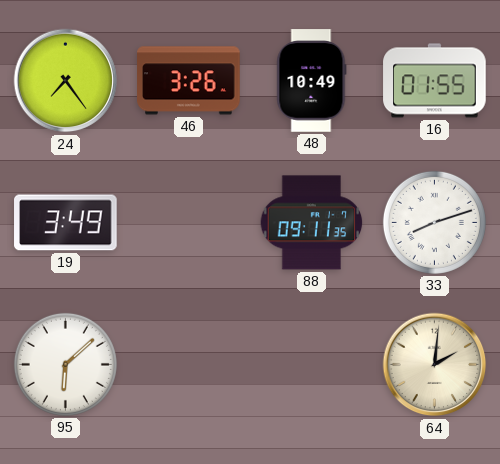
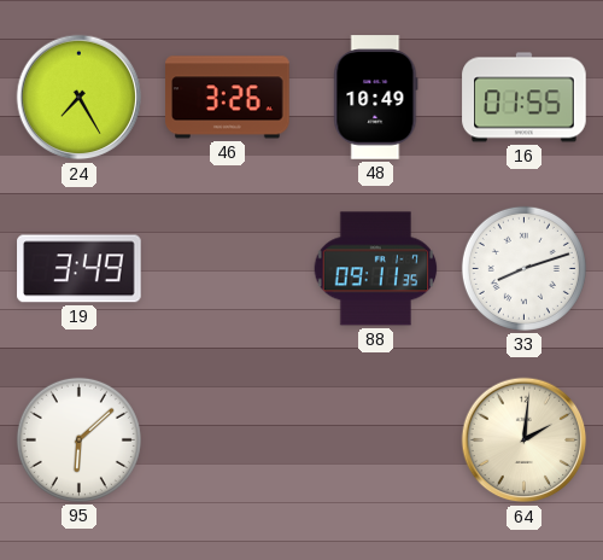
24: 7:24 -> 7:25 (80, 98)
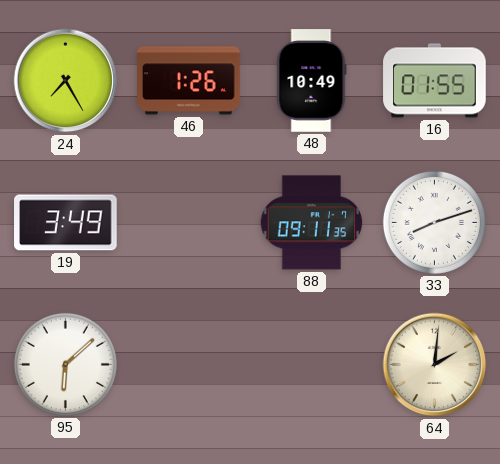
46: 3:26 -> 1:26 (189, 81)
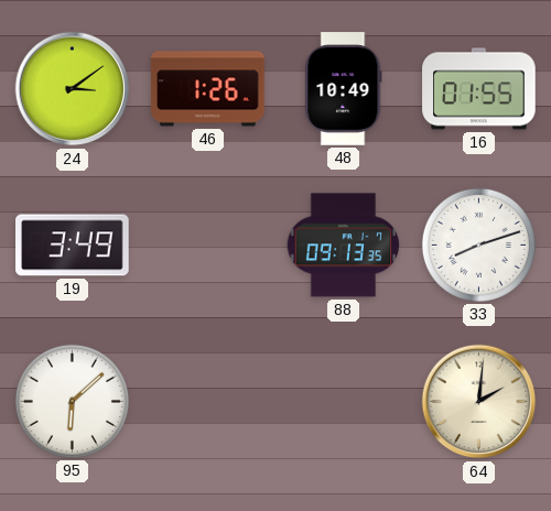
24: 7:25 -> 3:09 (73, 89)
88: 09:11 -> 09:13 (344, 246)
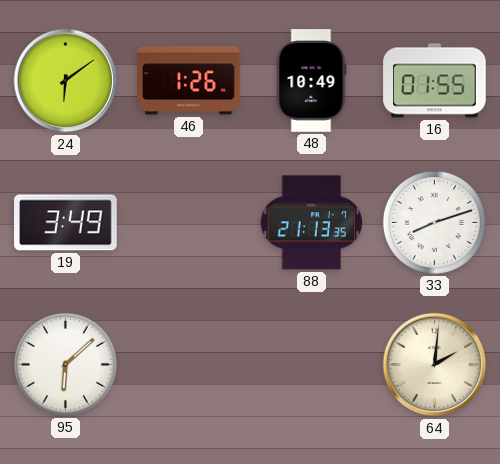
24: 3:09 -> 6:09 (66, 81)
88: 09:13 -> 21:13 (312, 223)
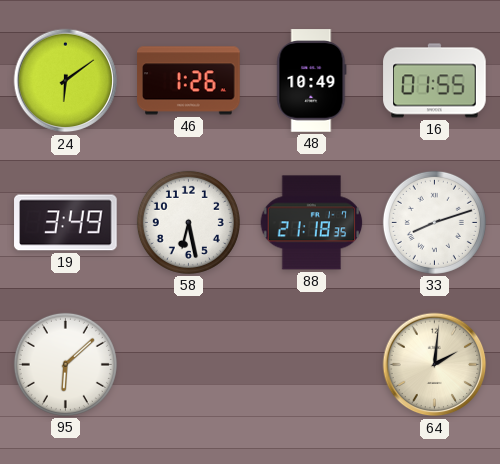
58: none -> 6:28 (188, 222)
88: 21:13 -> 21:18 (312, 223)
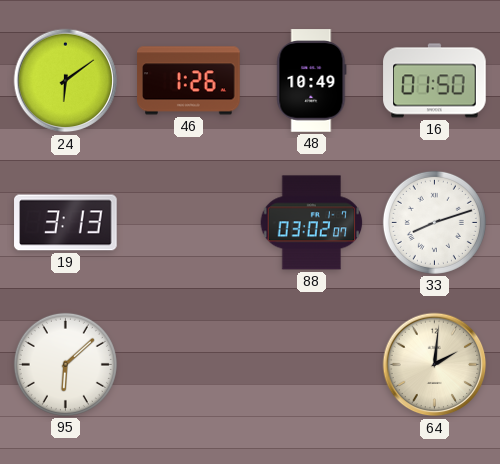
16: 01:55 -> 01:50 (435, 81)
19: 3:49 -> 3:13 (66, 223)
58: 6:28 -> none (188, 222)
88: 21:18 -> 03:02 (312, 223)
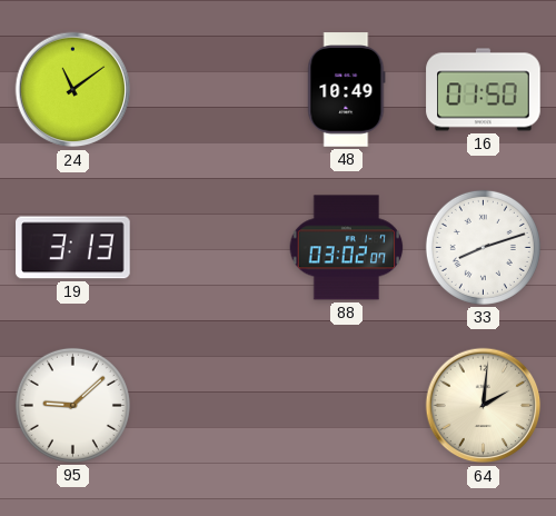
24: 6:09 -> 11:09 (73, 90)
46: 1:26 -> none (189, 81)
95: 6:08 -> 9:08 (72, 405)
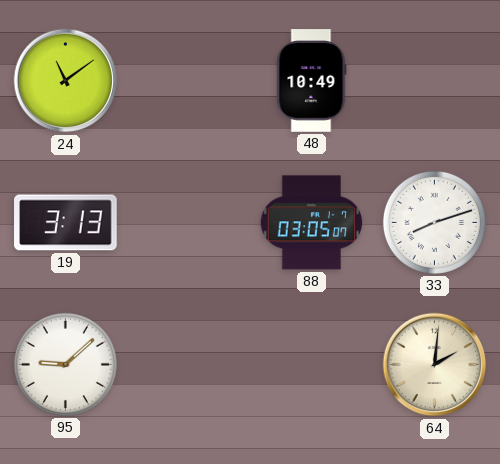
16: 01:50 -> none (484, 90)
88: 03:02 -> 03:05 (312, 223)
